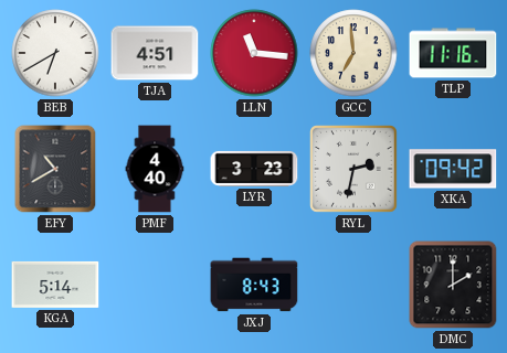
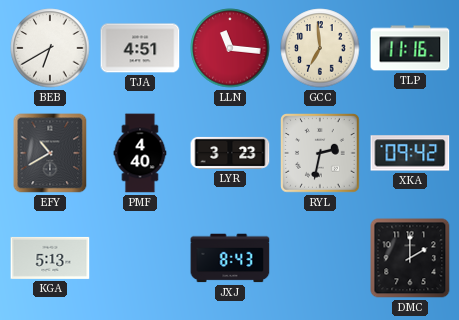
KGA: 5:14 -> 5:13 (50, 258)
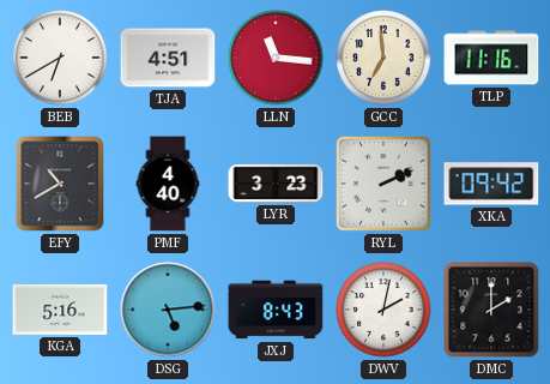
RYL: 2:32 -> 2:11 (383, 184)
KGA: 5:13 -> 5:16 (60, 310)
DSG: none -> 5:14 (168, 310)
DWV: none -> 2:02 (383, 310)
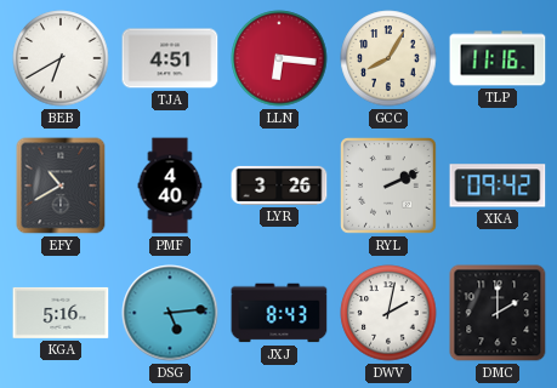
LLN: 11:16 -> 6:16 (279, 58)
GCC: 6:59 -> 8:05 (388, 58)
LYR: 3:23 -> 3:26 (279, 186)
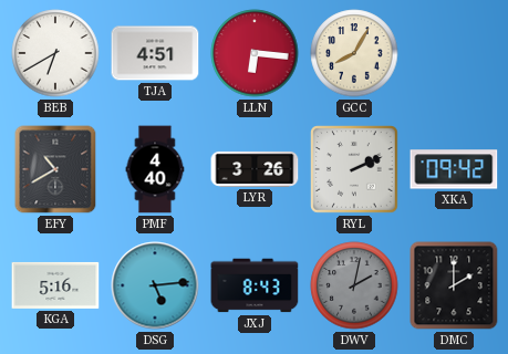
TLP: 11:16 -> none (498, 58)
DWV dial: white -> grey (354, 285)
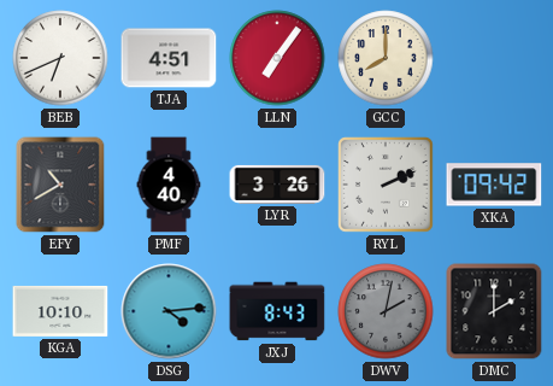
BEB: 6:40 -> 6:41 (60, 58)
LLN: 6:16 -> 7:06 (277, 58)
GCC: 8:05 -> 8:00 (386, 58)
KGA: 5:16 -> 10:10 (60, 311)
DSG: 5:14 -> 4:14 (169, 311)
